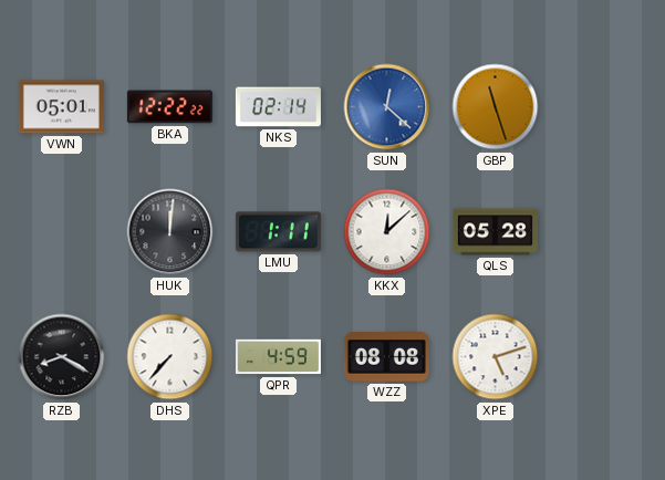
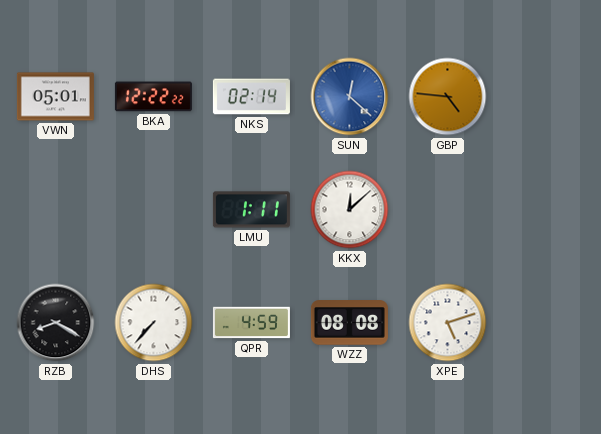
GBP: 11:27 -> 4:46 (448, 97)
HUK: 12:01 -> none (170, 232)
QLS: 05:28 -> none (495, 232)
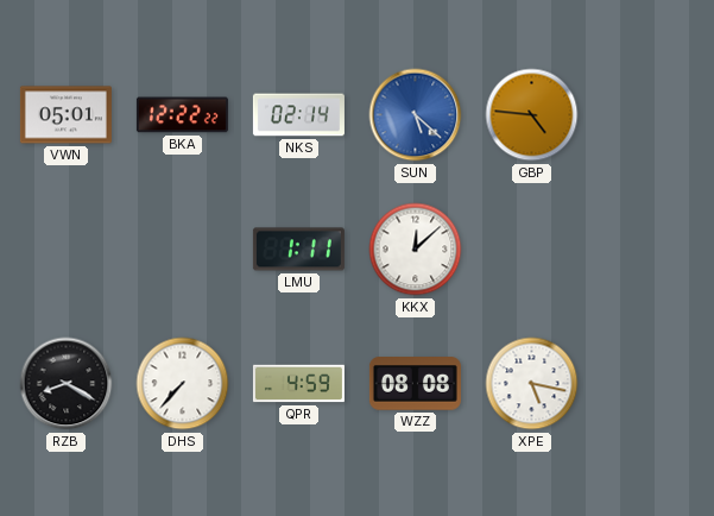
SUN: 12:22 -> 5:22 (416, 115)
XPE: 5:12 -> 5:17 (532, 384)
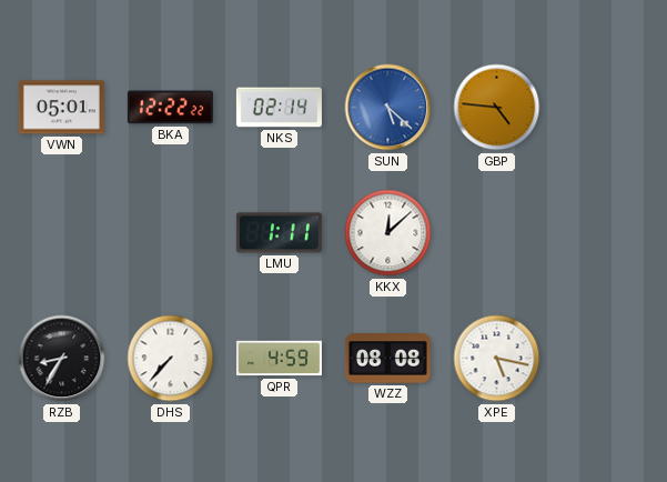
RZB: 8:20 -> 8:35 (62, 359)
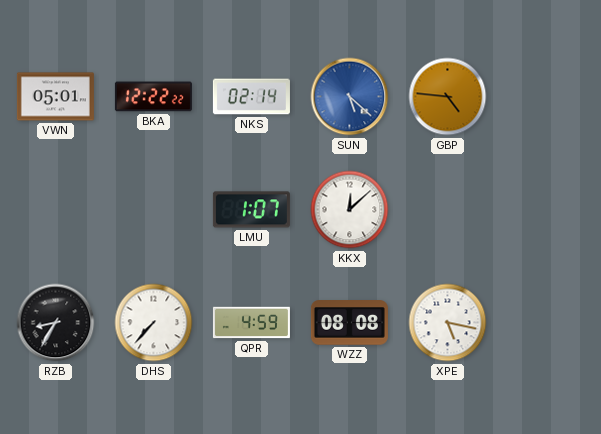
LMU: 1:11 -> 1:07 (251, 210)
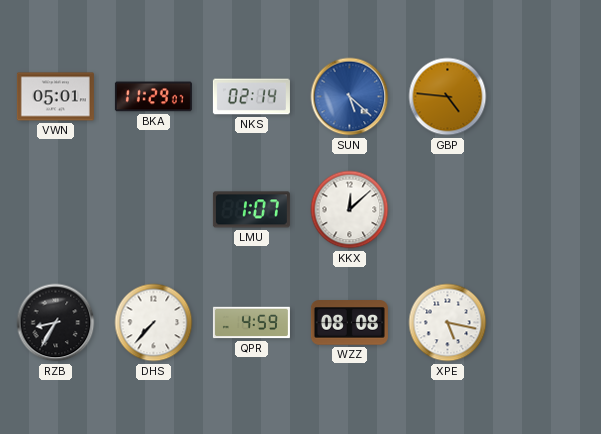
BKA: 12:22 -> 11:29 (153, 97)
